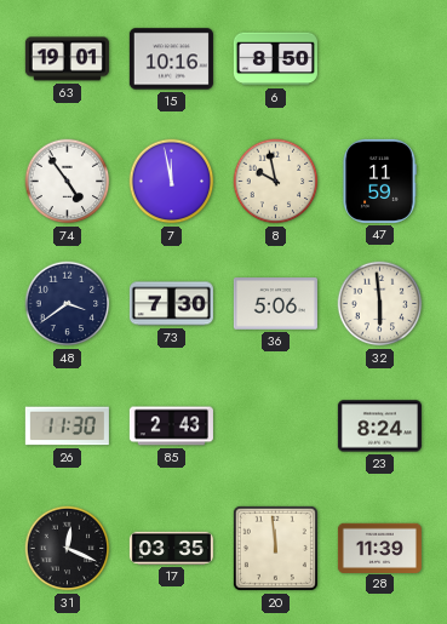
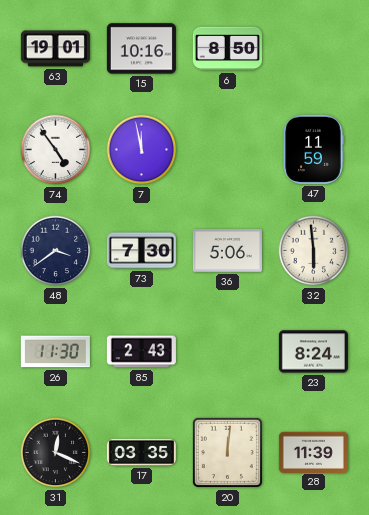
8: 9:58 -> none (276, 182)
20: 11:59 -> 12:01 (227, 452)
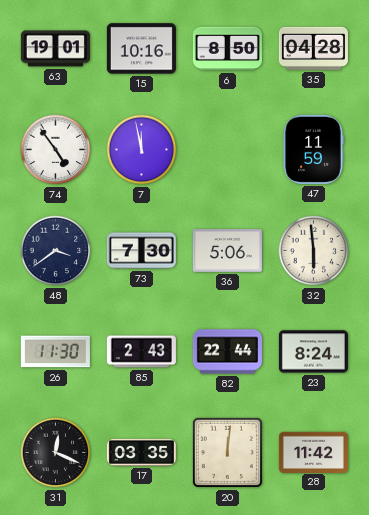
35: none -> 04:28 (313, 48)
82: none -> 22:44 (227, 352)
28: 11:39 -> 11:42 (313, 452)
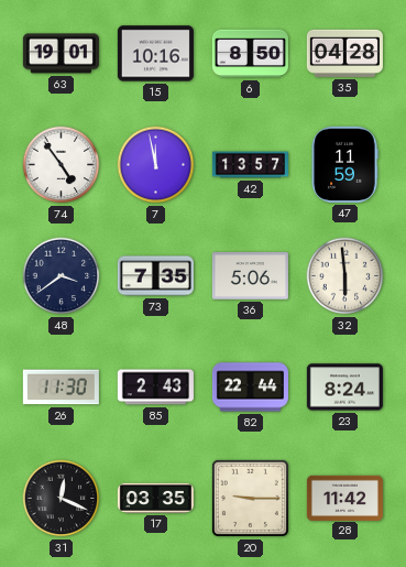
42: none -> 13:57 (250, 165)
73: 7:30 -> 7:35 (155, 276)
20: 12:01 -> 9:15 (250, 498)
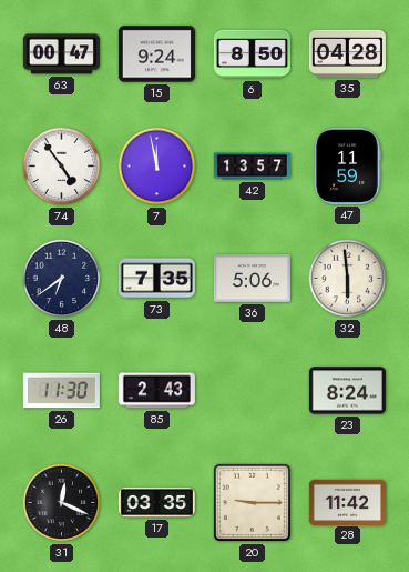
63: 19:01 -> 00:47 (61, 54)
15: 10:16 -> 9:24 (156, 54)
48: 3:39 -> 6:39 (62, 279)
82: 22:44 -> none (250, 388)
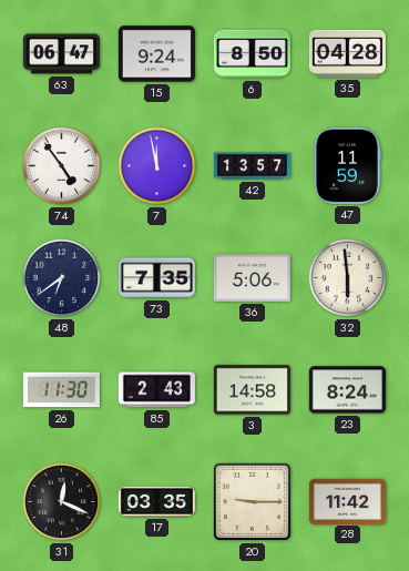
63: 00:47 -> 06:47 (61, 54)
3: none -> 14:58 (252, 390)
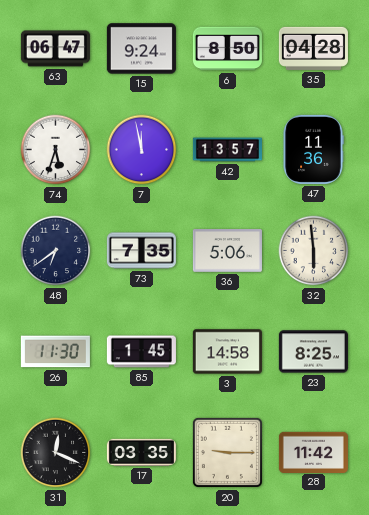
74: 4:54 -> 5:33 (56, 150)
47: 11:59 -> 11:36 (313, 149)
85: 2:43 -> 1:45 (141, 352)
23: 8:24 -> 8:25 (313, 352)
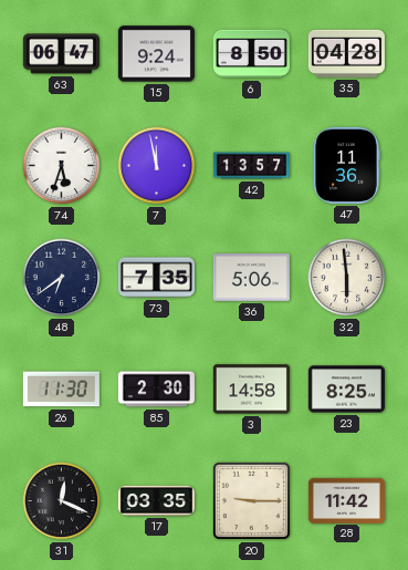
85: 1:45 -> 2:30 (156, 390)
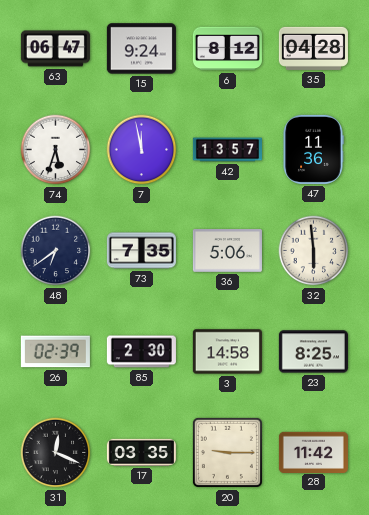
6: 8:50 -> 8:12 (227, 49)
26: 11:30 -> 02:39 (55, 352)
